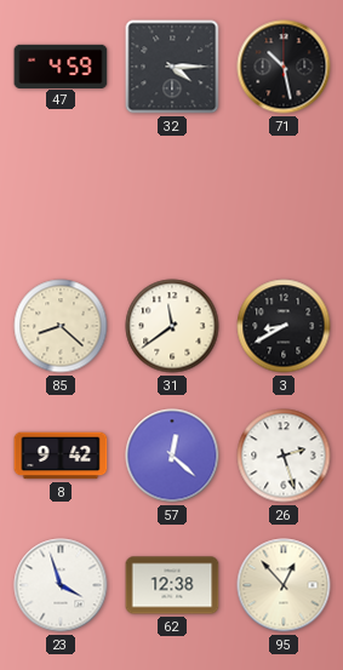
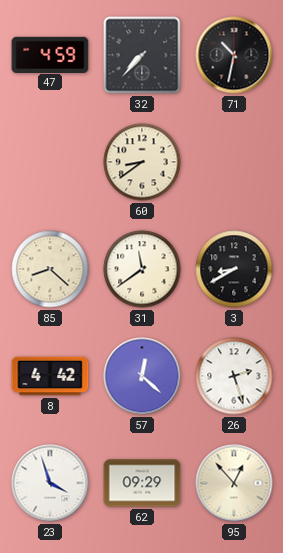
32: 4:15 -> 7:37 (142, 55)
71: 10:28 -> 10:32 (234, 55)
60: none -> 8:39 (142, 162)
8: 9:42 -> 4:42 (50, 376)
62: 12:38 -> 09:29 (142, 483)
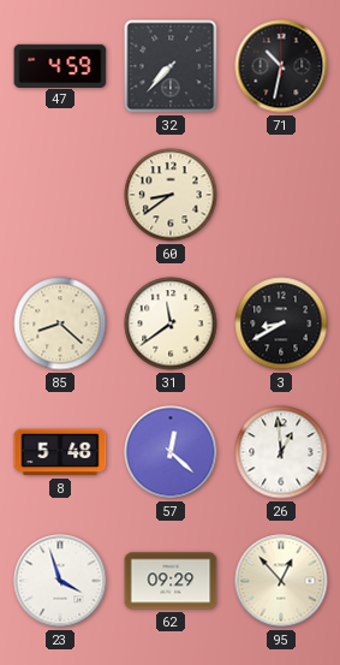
8: 4:42 -> 5:48 (60, 452)
26: 2:27 -> 12:59 (281, 452)
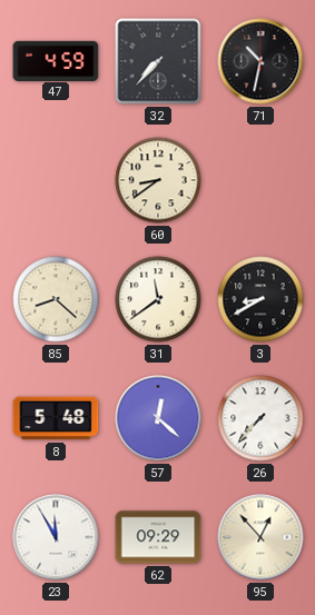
26: 12:59 -> 7:37 (260, 418)
23: 3:57 -> 11:55 (56, 537)
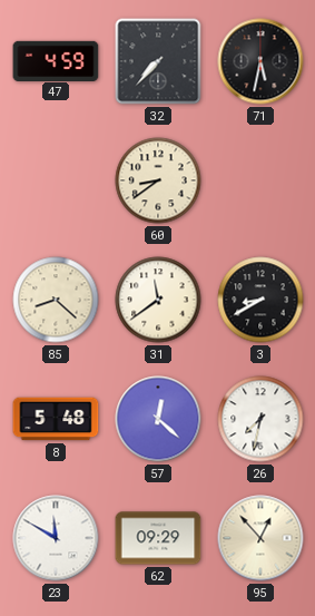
71: 10:32 -> 5:32 (260, 61)
26: 7:37 -> 7:32 (260, 419)
23: 11:55 -> 11:50 (56, 538)
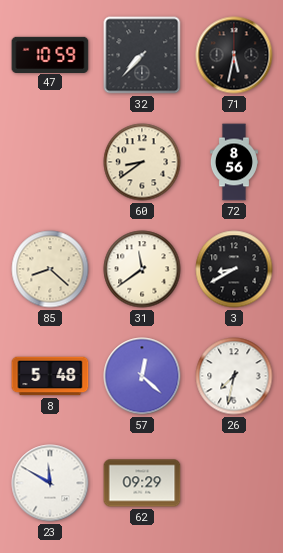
47: 4:59 -> 10:59 (50, 54)
72: none -> 8:56 (234, 162)
95: 12:53 -> none (260, 538)
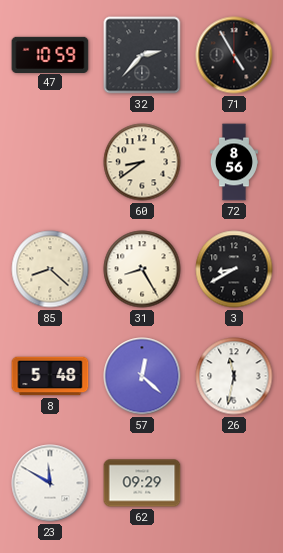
32: 7:37 -> 2:37 (142, 55)
71: 5:32 -> 4:55 (234, 55)
31: 11:39 -> 8:25 (142, 269)
26: 7:32 -> 11:32 (234, 376)
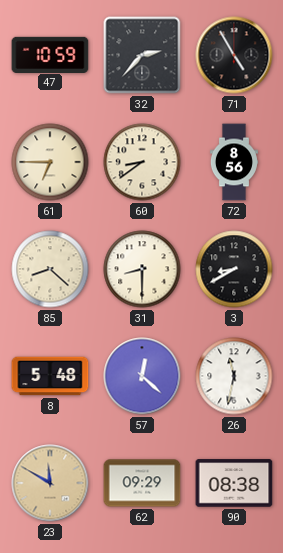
61: none -> 6:45 (50, 162)
31: 8:25 -> 8:30 (142, 269)
23 dial: white -> champagne (50, 483)
90: none -> 08:38 (234, 483)
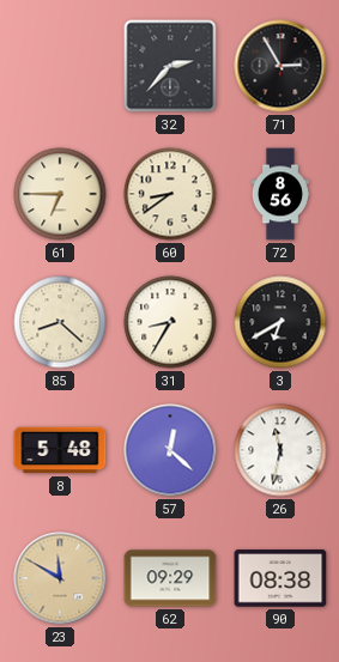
47: 10:59 -> none (50, 54)
71: 4:55 -> 2:55 (280, 66)
31: 8:30 -> 8:35 (170, 322)
3: 8:40 -> 6:40 (280, 322)
